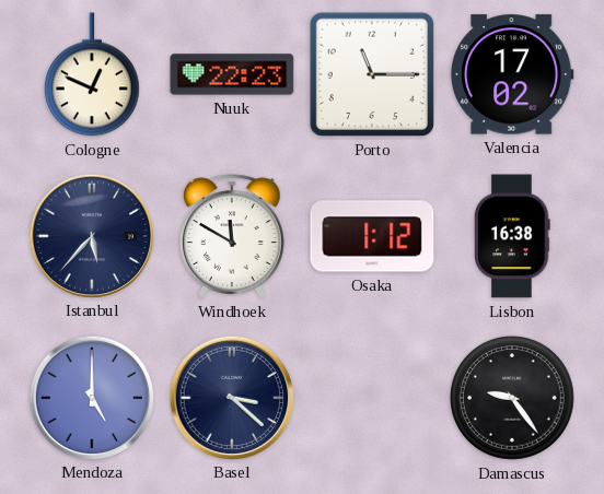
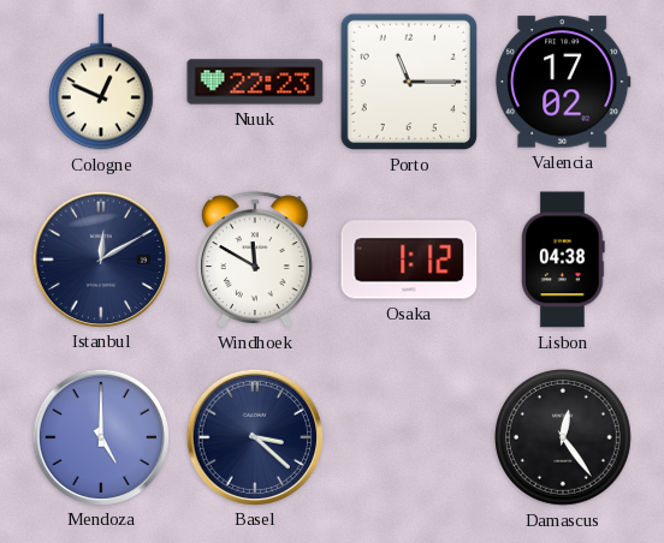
Istanbul: 5:37 -> 12:10 (100, 258)
Lisbon: 16:38 -> 04:38 (563, 259)
Damascus: 9:24 -> 12:24 (564, 438)
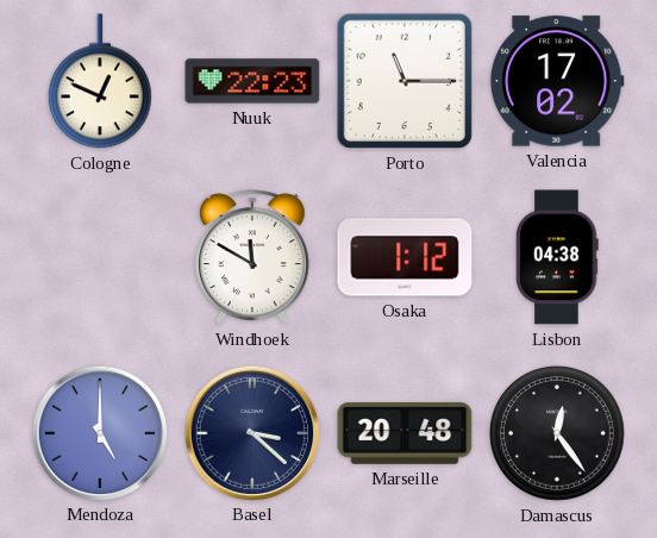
Istanbul: 12:10 -> none (100, 258)
Marseille: none -> 20:48 (405, 433)
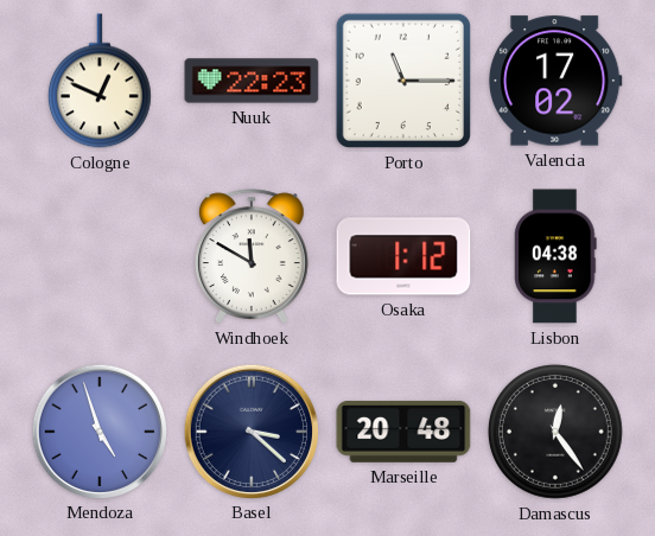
Mendoza: 5:00 -> 4:57 (98, 430)
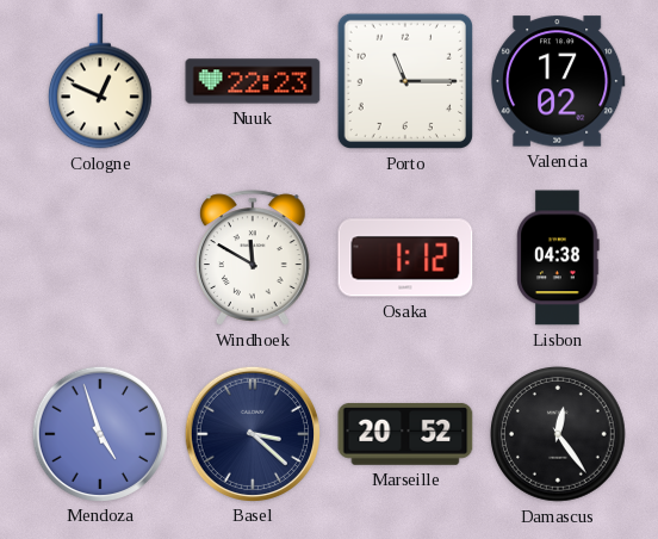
Marseille: 20:48 -> 20:52 (405, 434)
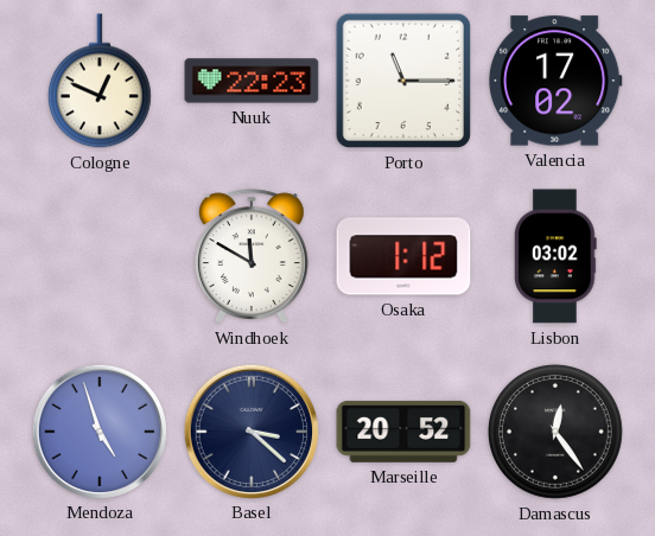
Lisbon: 04:38 -> 03:02 (555, 256)
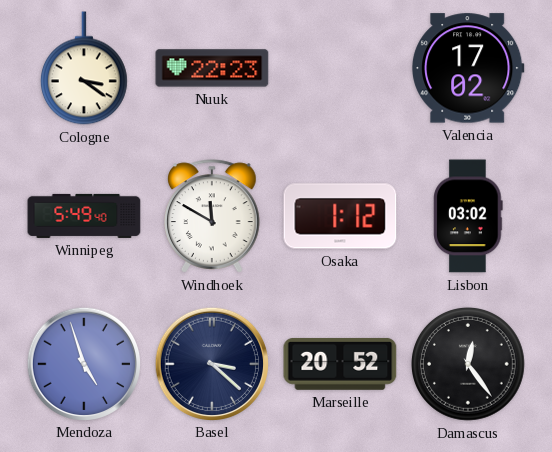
Cologne: 12:49 -> 3:21 (84, 68)
Porto: 11:15 -> none (403, 81)
Winnipeg: none -> 5:49 (84, 216)
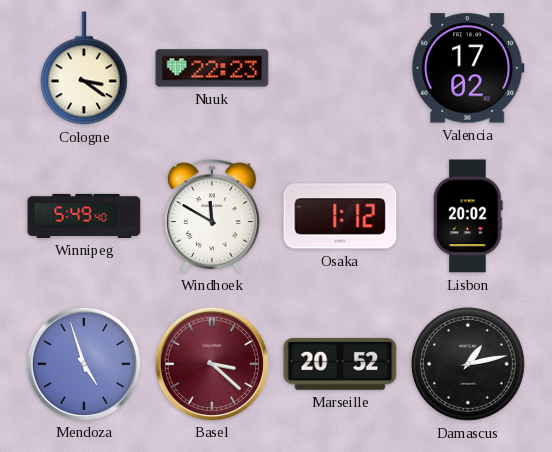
Lisbon: 03:02 -> 20:02 (468, 216)
Basel dial: navy -> burgundy (211, 363)
Damascus: 12:24 -> 1:13 (469, 365)
